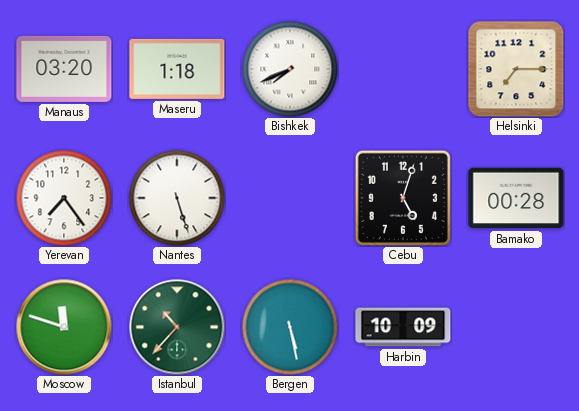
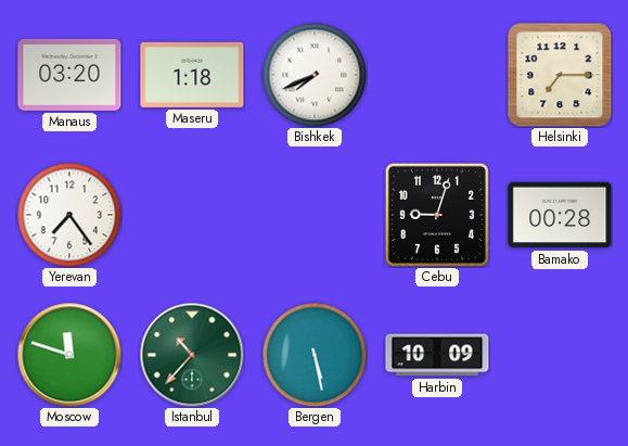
Nantes: 5:27 -> none (177, 198)
Cebu: 5:03 -> 9:03 (437, 215)
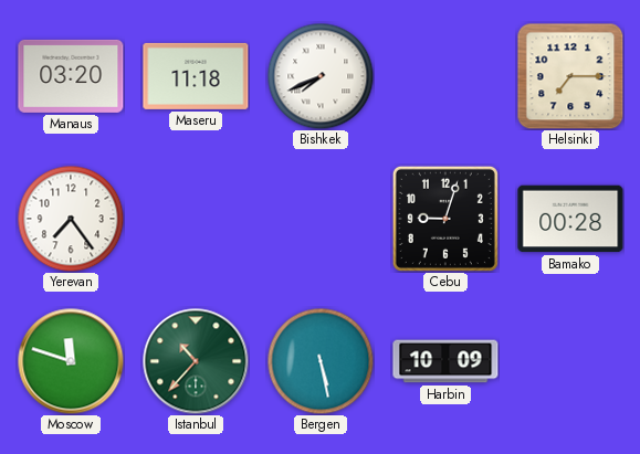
Maseru: 1:18 -> 11:18 (196, 76)
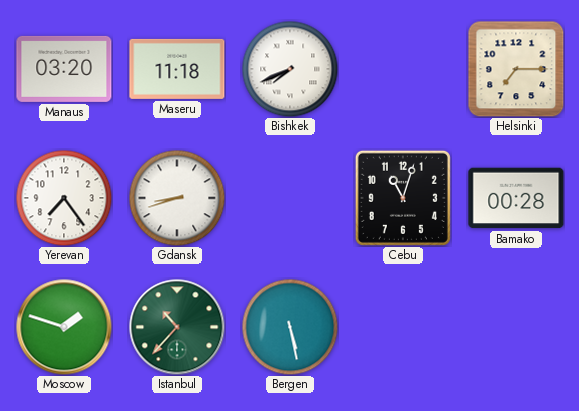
Gdansk: none -> 8:42 (177, 198)
Cebu: 9:03 -> 11:03 (403, 198)
Moscow: 11:48 -> 1:48 (64, 327)
Harbin: 10:09 -> none (445, 361)
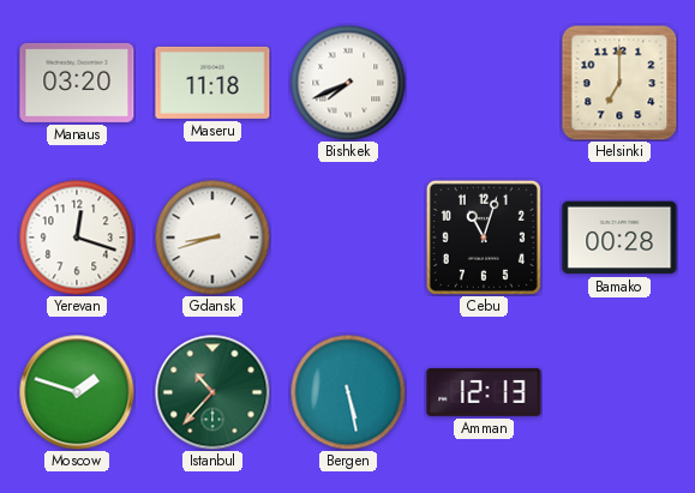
Helsinki: 7:15 -> 7:00 (619, 83)
Yerevan: 7:24 -> 12:18 (77, 238)
Amman: none -> 12:13 (484, 392)
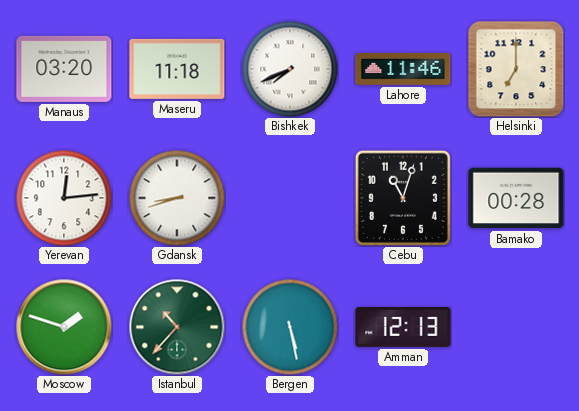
Lahore: none -> 11:46 (403, 69)
Yerevan: 12:18 -> 12:14 (64, 198)
